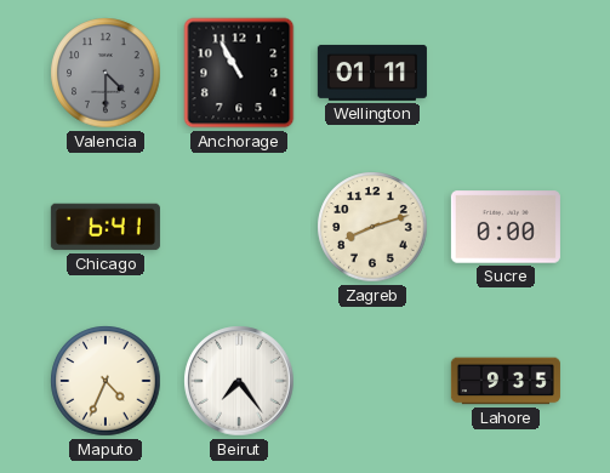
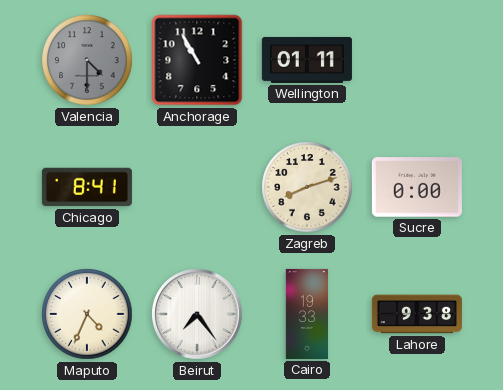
Chicago: 6:41 -> 8:41 (87, 187)
Cairo: none -> 19:33 (307, 314)
Lahore: 9:35 -> 9:38 (417, 314)
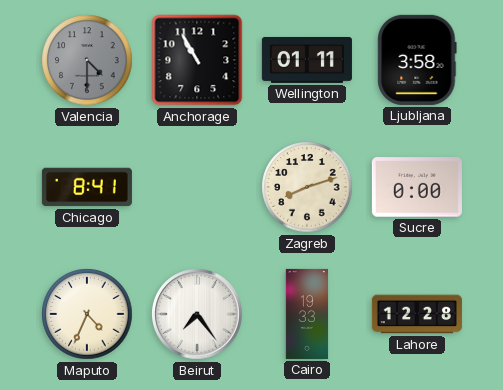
Ljubljana: none -> 3:58 (417, 60)
Lahore: 9:38 -> 12:28 (417, 314)
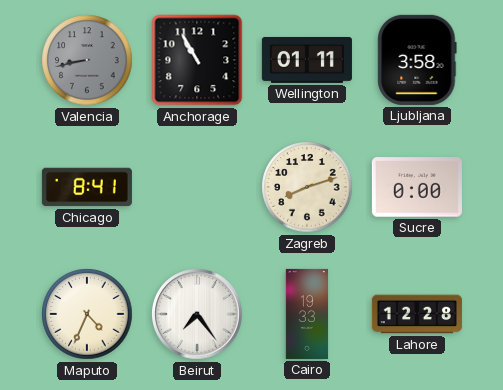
Valencia: 4:30 -> 8:43 (87, 60)
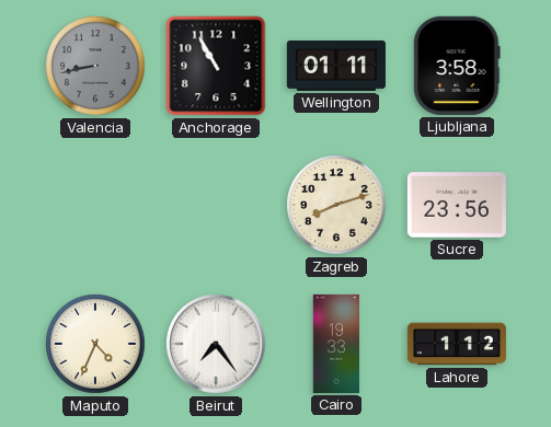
Chicago: 8:41 -> none (87, 187)
Sucre: 0:00 -> 23:56 (457, 205)
Lahore: 12:28 -> 1:12 (457, 344)
